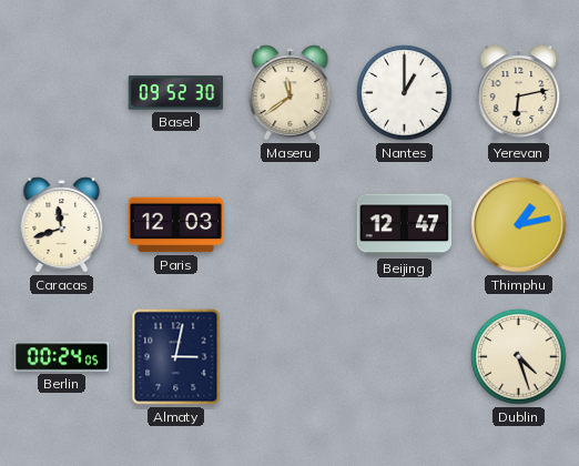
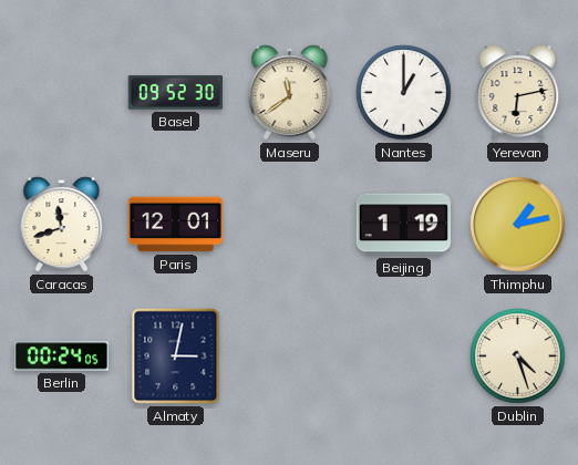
Paris: 12:03 -> 12:01 (176, 225)
Beijing: 12:47 -> 1:19 (403, 225)
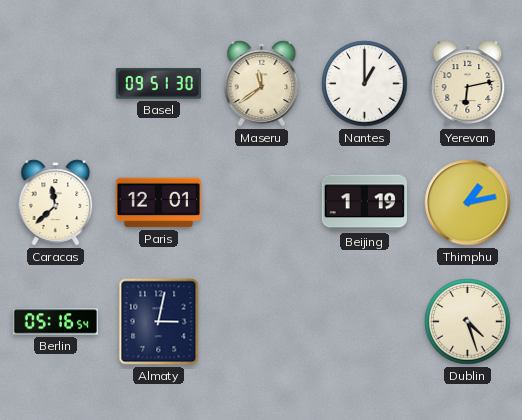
Basel: 09:52 -> 09:51 (158, 84)
Caracas: 11:42 -> 11:38 (56, 203)
Berlin: 00:24 -> 05:16 (56, 322)
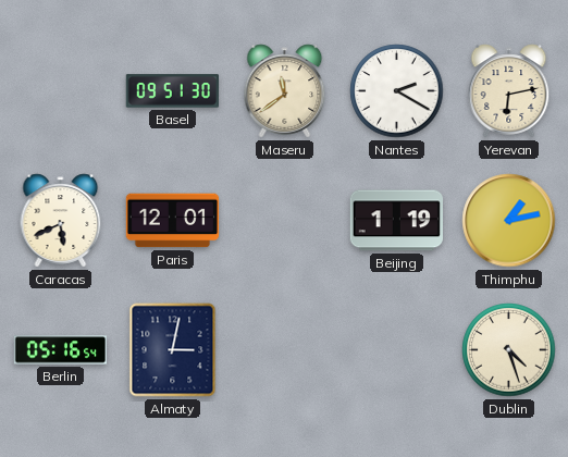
Nantes: 1:00 -> 2:20 (397, 91)
Caracas: 11:38 -> 5:41 (61, 221)
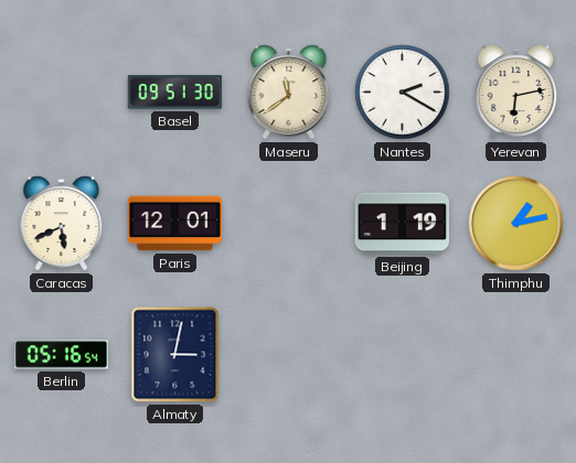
Dublin: 4:27 -> none (509, 350)
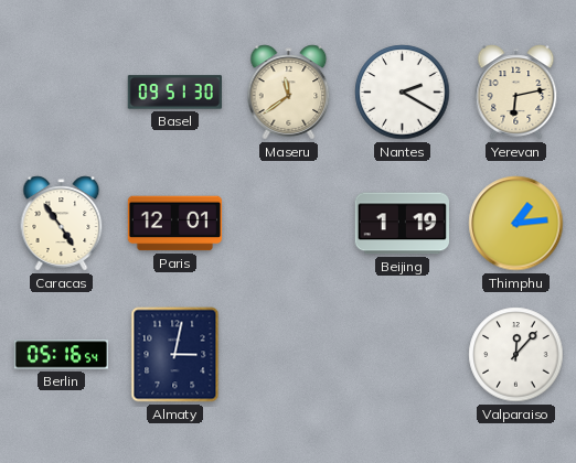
Caracas: 5:41 -> 4:54 (62, 224)
Thimphu: 1:13 -> 1:14 (516, 224)
Valparaiso: none -> 12:07 (516, 355)
